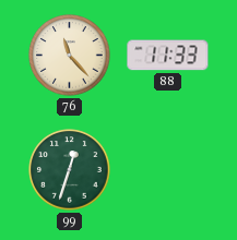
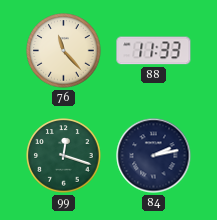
99: 12:33 -> 12:18 (64, 156)
84: none -> 2:13 (154, 156)
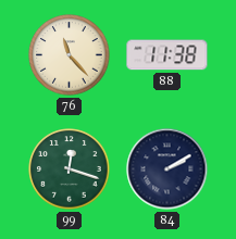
88: 11:33 -> 11:38 (167, 55)
84: 2:13 -> 2:10 (167, 169)
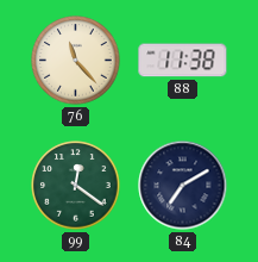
99: 12:18 -> 12:21 (76, 186)
84: 2:10 -> 7:10 (183, 186)
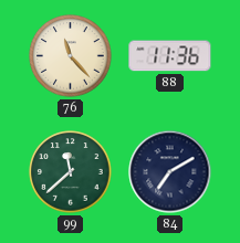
88: 11:38 -> 11:36 (170, 56)
99: 12:21 -> 11:38 (71, 172)
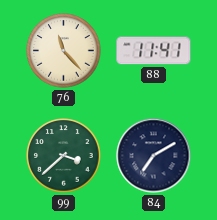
88: 11:36 -> 11:41 (154, 51)
99: 11:38 -> 3:38 (64, 156)
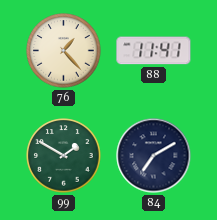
76: 11:23 -> 1:23 (64, 51)
99: 3:38 -> 1:50 (64, 156)
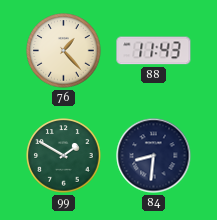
88: 11:41 -> 11:43 (154, 51)
84: 7:10 -> 8:31 (154, 156)
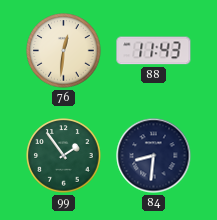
76: 1:23 -> 12:31 (64, 51)
99: 1:50 -> 1:54 (64, 156)
